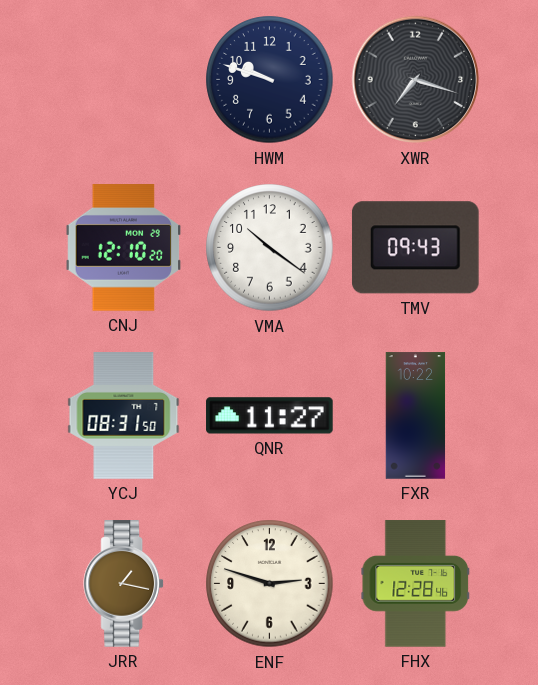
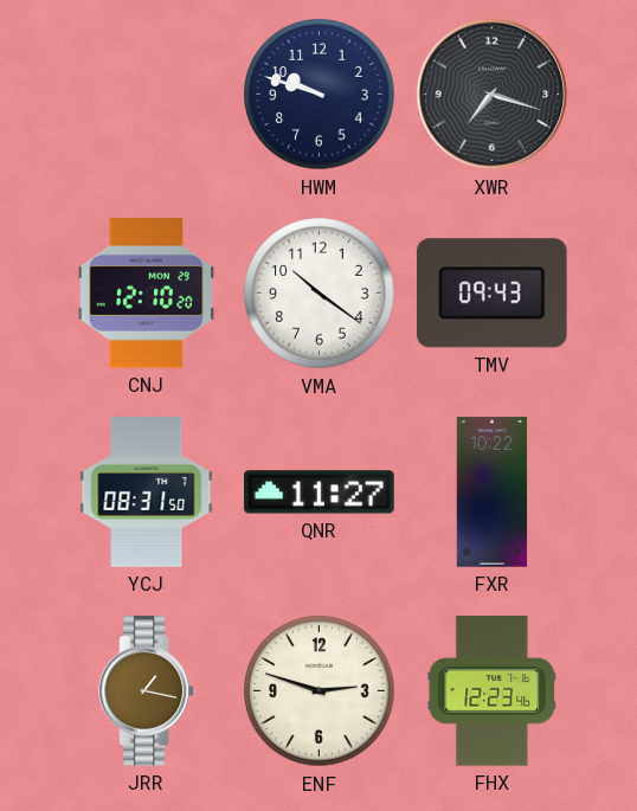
FHX: 12:28 -> 12:23 (491, 691)
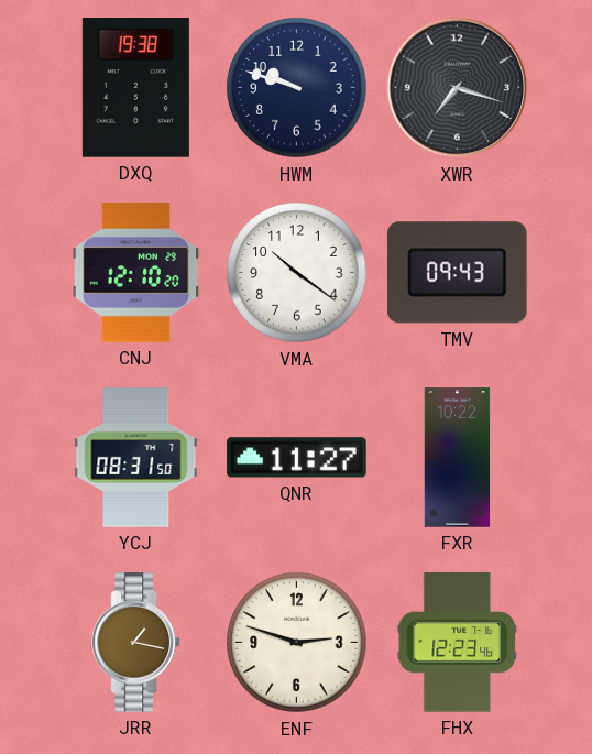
DXQ: none -> 19:38 (135, 88)
